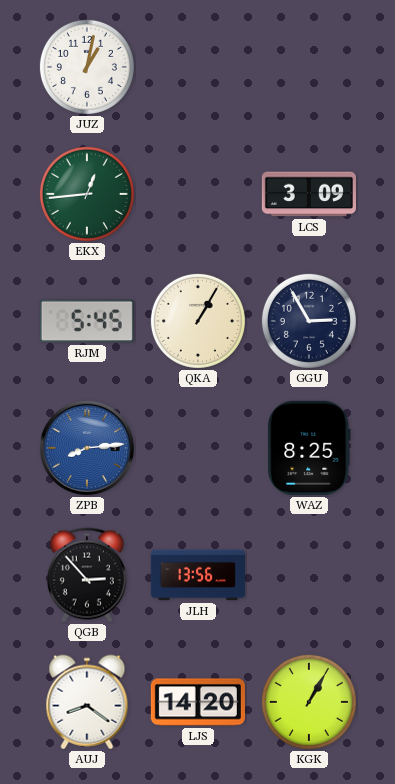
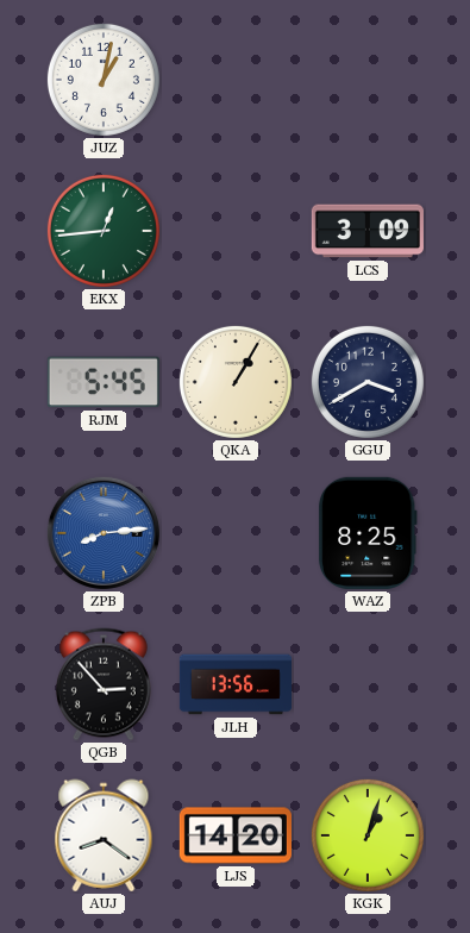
GGU: 2:55 -> 3:40 (368, 382)
KGK: 1:05 -> 1:03 (368, 835)
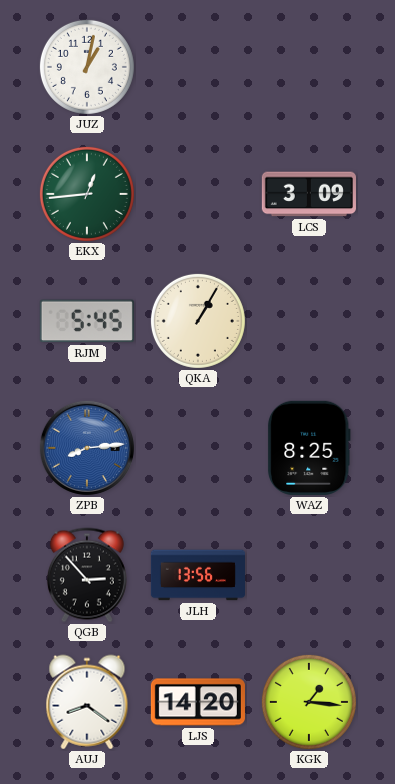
GGU: 3:40 -> none (368, 382)
KGK: 1:03 -> 1:16 (309, 702)
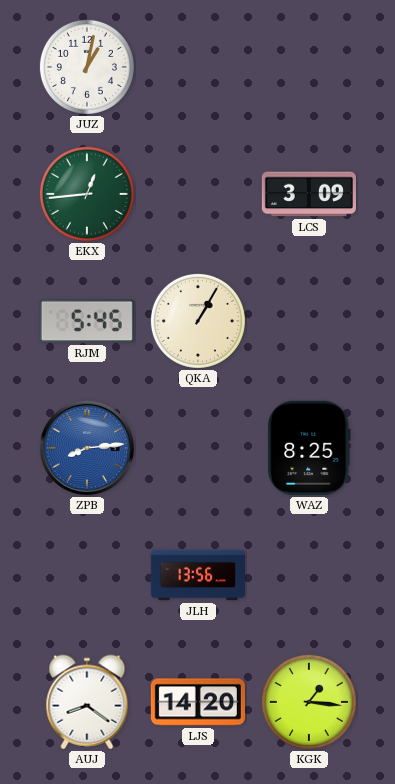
QGB: 2:53 -> none (87, 575)
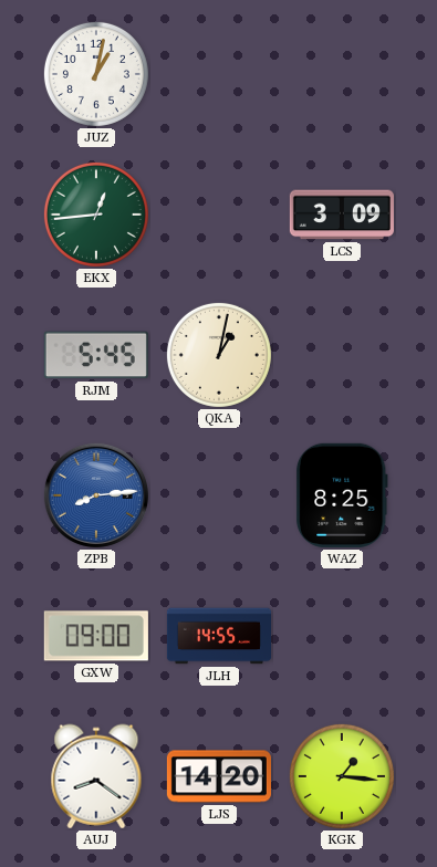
QKA: 1:05 -> 1:02 (219, 355)
GXW: none -> 09:00 (96, 636)
JLH: 13:56 -> 14:55 (218, 636)
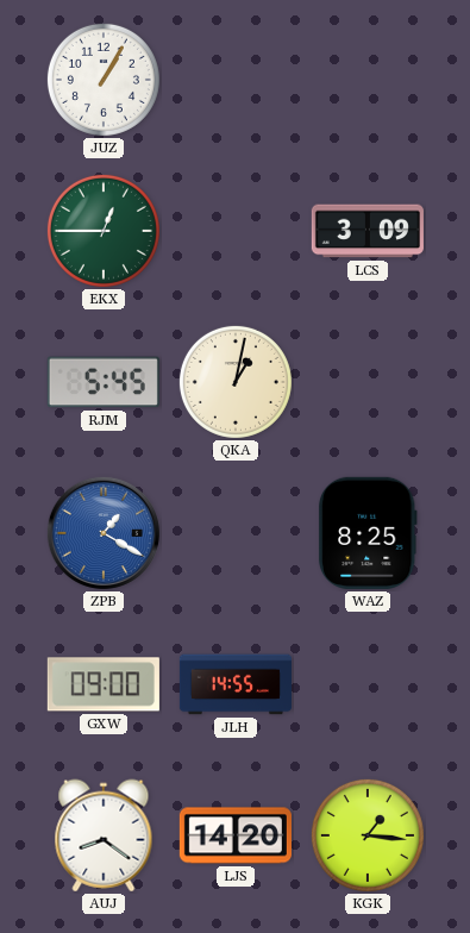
JUZ: 1:02 -> 1:05 (104, 80)
EKX: 12:44 -> 12:45 (104, 231)
ZPB: 8:14 -> 1:20 (104, 533)
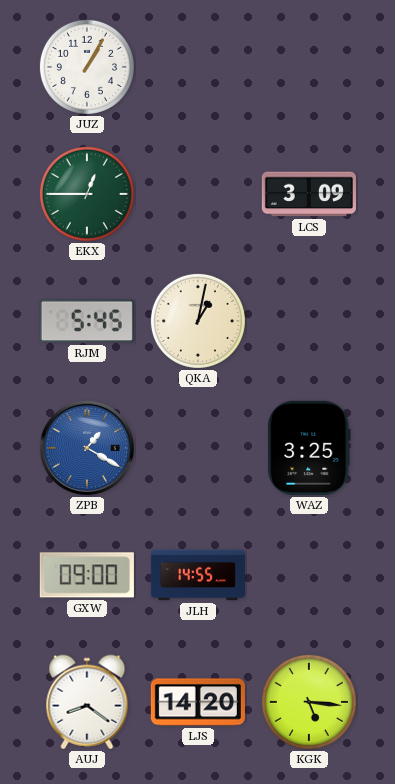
WAZ: 8:25 -> 3:25 (309, 448)
KGK: 1:16 -> 5:16 (309, 702)
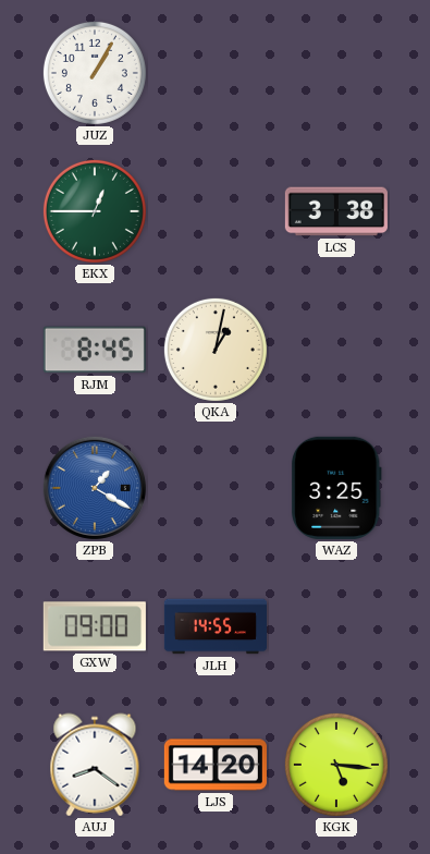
LCS: 3:09 -> 3:38 (336, 211)
RJM: 5:45 -> 8:45 (95, 350)
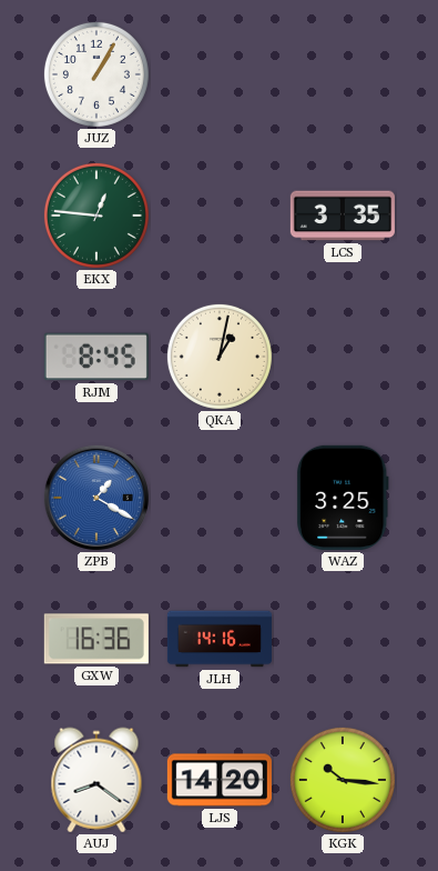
EKX: 12:45 -> 12:46 (96, 216)
LCS: 3:38 -> 3:35 (343, 216)
GXW: 09:00 -> 16:36 (96, 639)
JLH: 14:55 -> 14:16 (218, 639)
KGK: 5:16 -> 10:16 (343, 780)
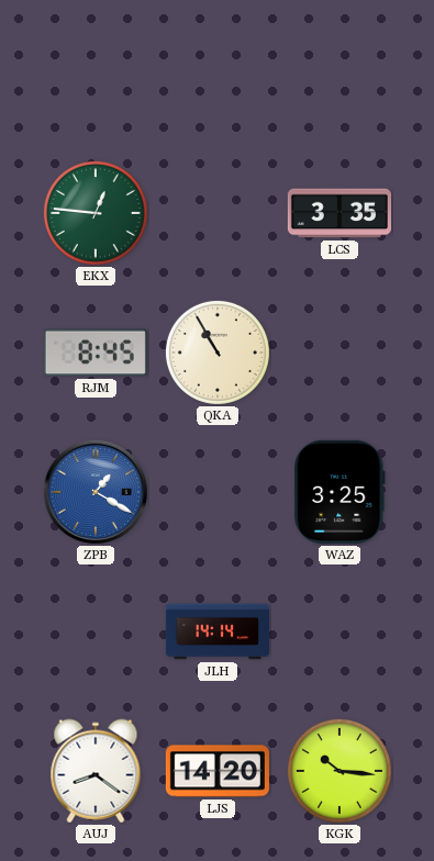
JUZ: 1:05 -> none (96, 74)
QKA: 1:02 -> 10:55 (218, 353)
GXW: 16:36 -> none (96, 639)
JLH: 14:16 -> 14:14 (216, 631)
